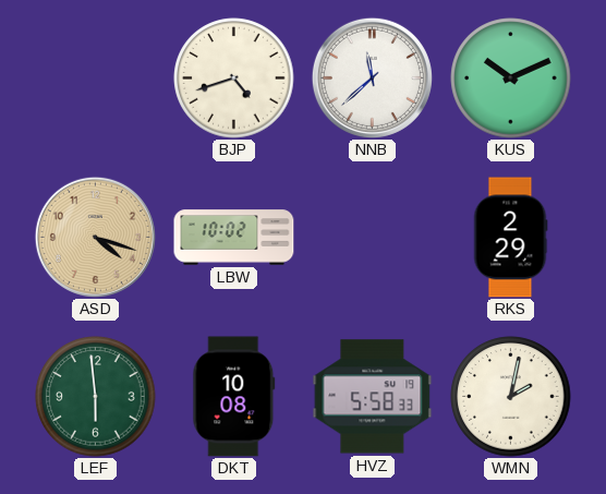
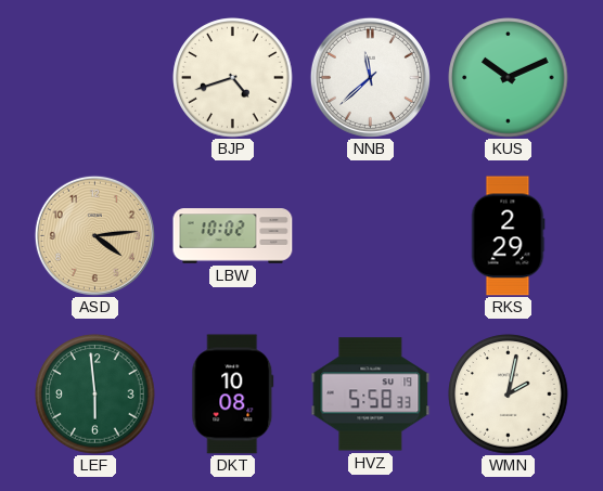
ASD: 4:18 -> 4:14 (94, 235)
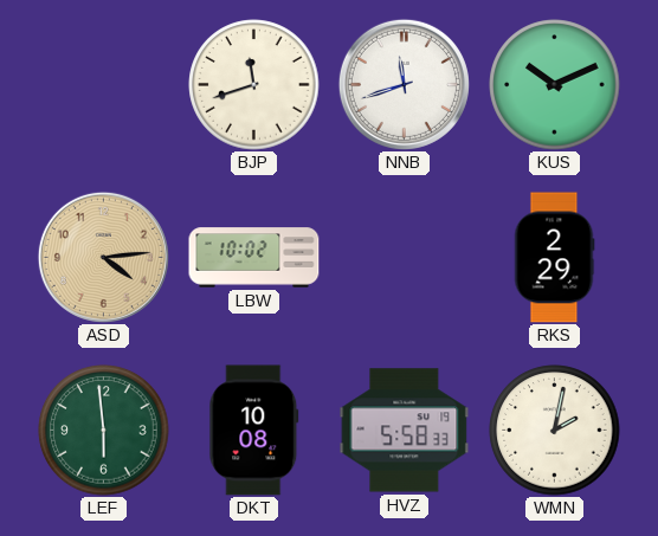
BJP: 4:42 -> 11:42 (254, 85)
NNB: 11:38 -> 11:42 (404, 84)
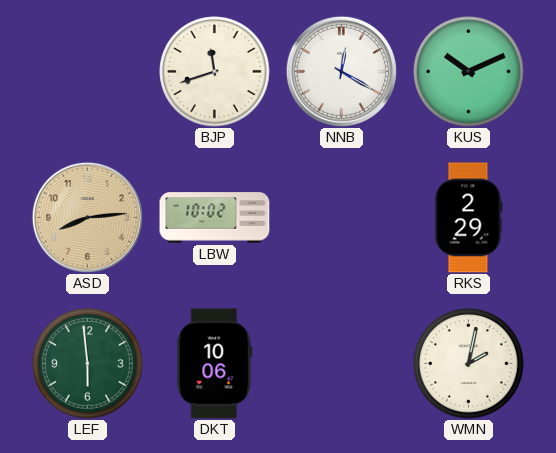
NNB: 11:42 -> 12:20 (341, 71)
ASD: 4:14 -> 8:14 (87, 217)
DKT: 10:08 -> 10:06 (215, 364)
HVZ: 5:58 -> none (405, 431)
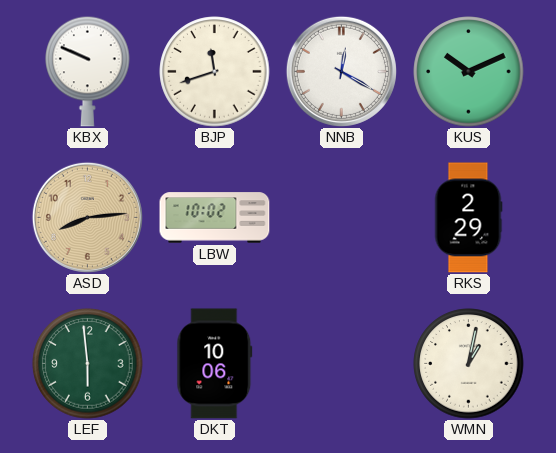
KBX: none -> 9:49 (88, 71)
WMN: 2:02 -> 1:02 (469, 364)
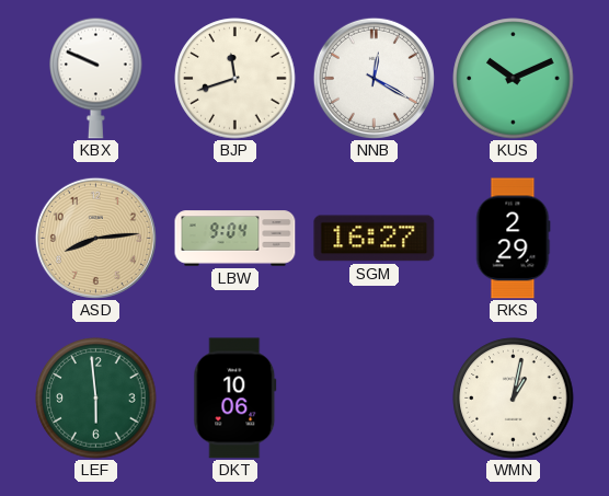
LBW: 10:02 -> 9:04 (235, 239)
SGM: none -> 16:27 (375, 239)
